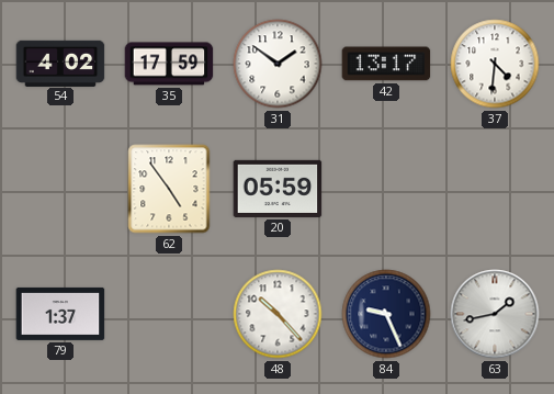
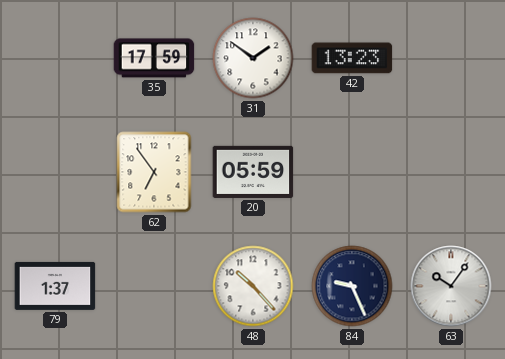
54: 4:02 -> none (60, 63)
42: 13:17 -> 13:23 (352, 58)
37: 4:31 -> none (495, 64)
62: 4:54 -> 6:54 (154, 172)
63: 1:43 -> 10:06 (451, 286)
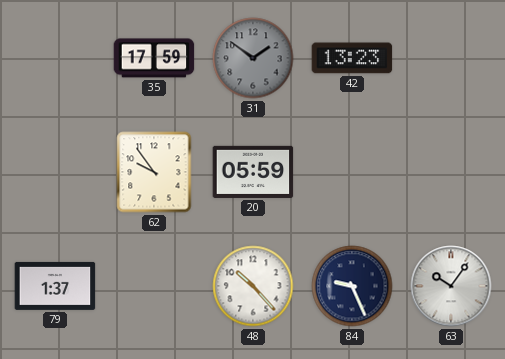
31 dial: white -> grey (253, 58)
62: 6:54 -> 9:54 (154, 172)
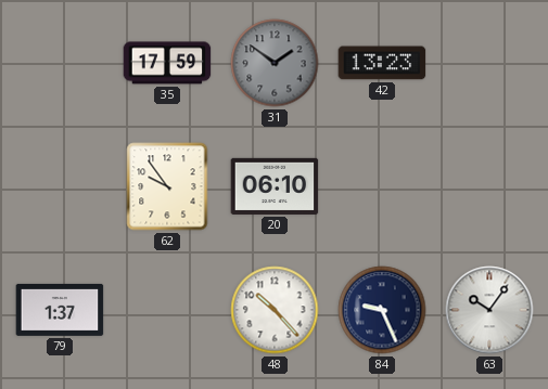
20: 05:59 -> 06:10 (275, 186)
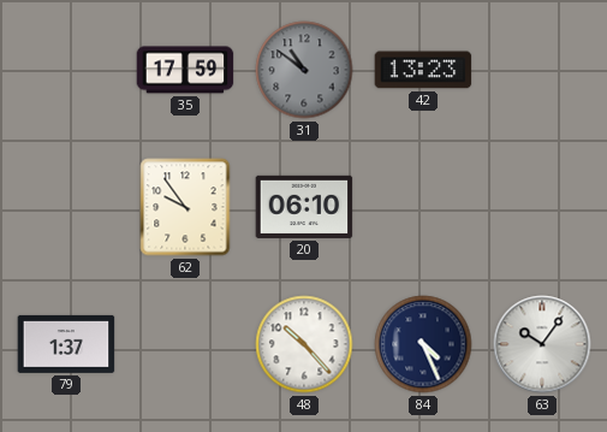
31: 1:51 -> 10:51 (304, 70)
84: 9:26 -> 4:26 (423, 344)
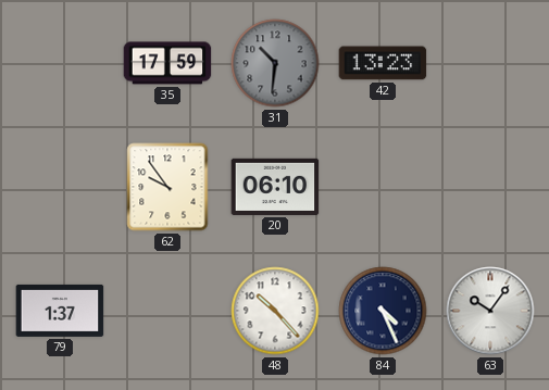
31: 10:51 -> 10:31 (275, 63)
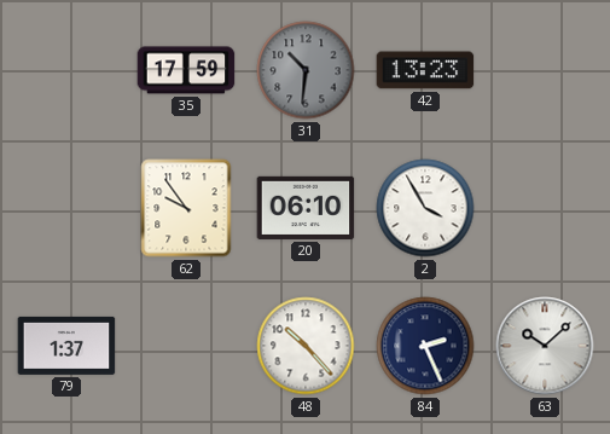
2: none -> 3:55 (425, 208)
84: 4:26 -> 2:26 (425, 346)
63: 10:06 -> 10:08 (545, 346)
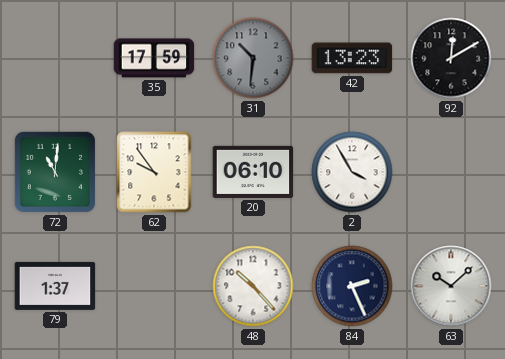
92: none -> 12:10 (451, 58)
72: none -> 11:01 (55, 172)
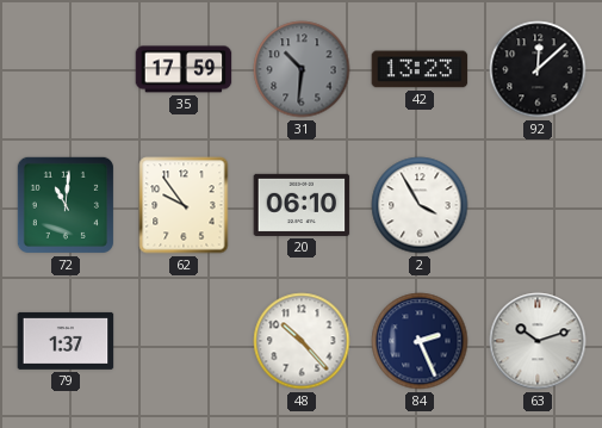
92: 12:10 -> 12:08 (538, 69)
63: 10:08 -> 10:12 (538, 341)
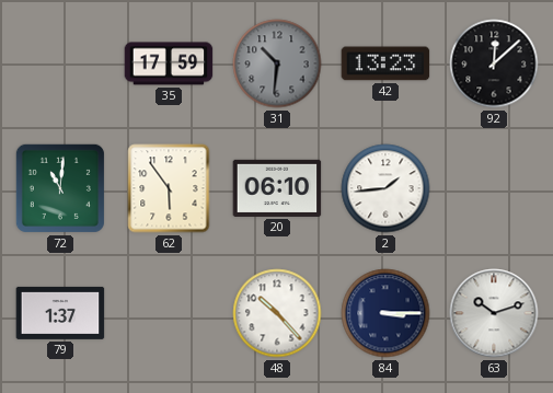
62: 9:54 -> 5:54 (169, 188)
2: 3:55 -> 1:44 (385, 188)
84: 2:26 -> 3:15 (385, 313)
